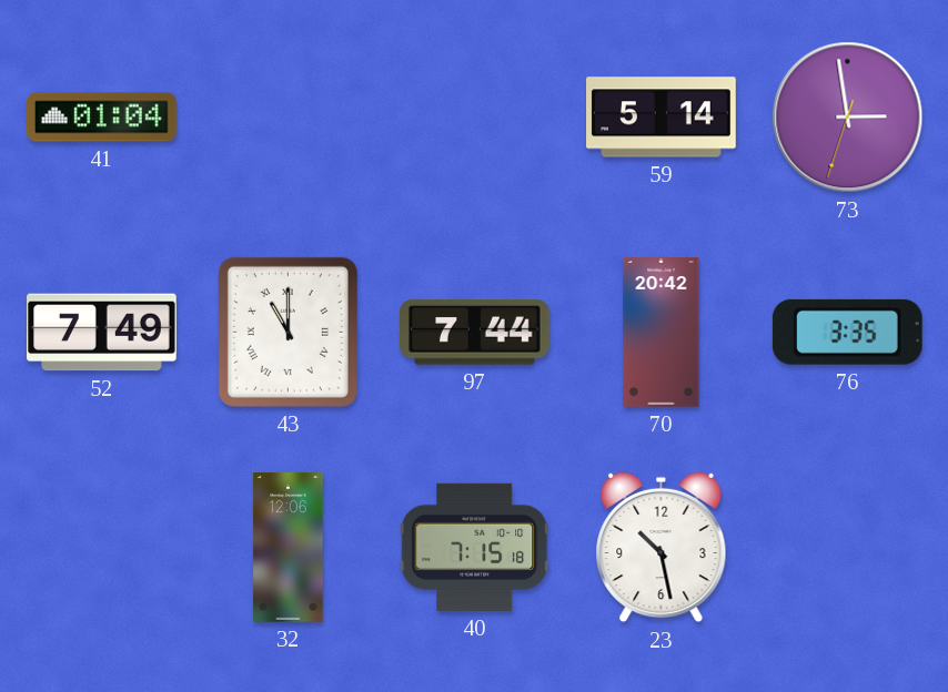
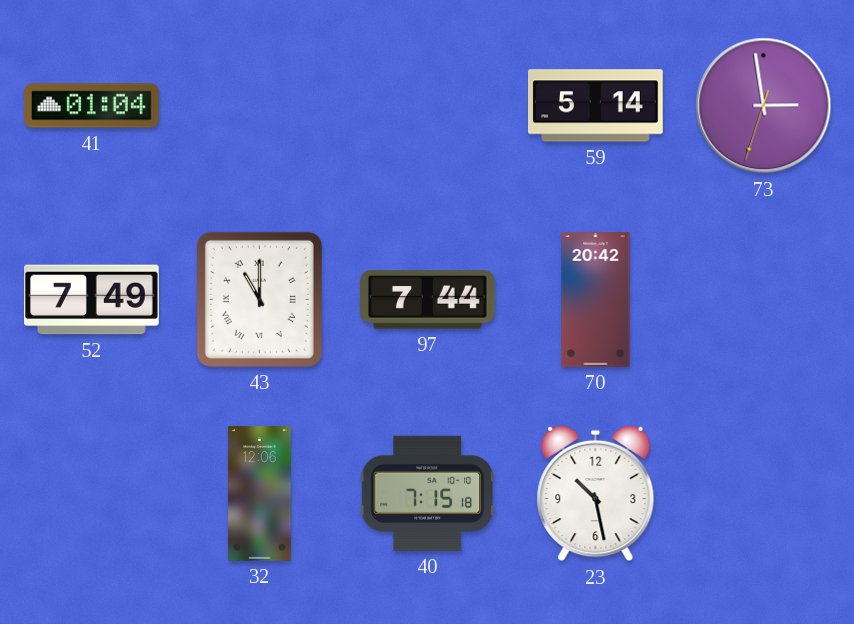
76: 3:35 -> none (847, 332)
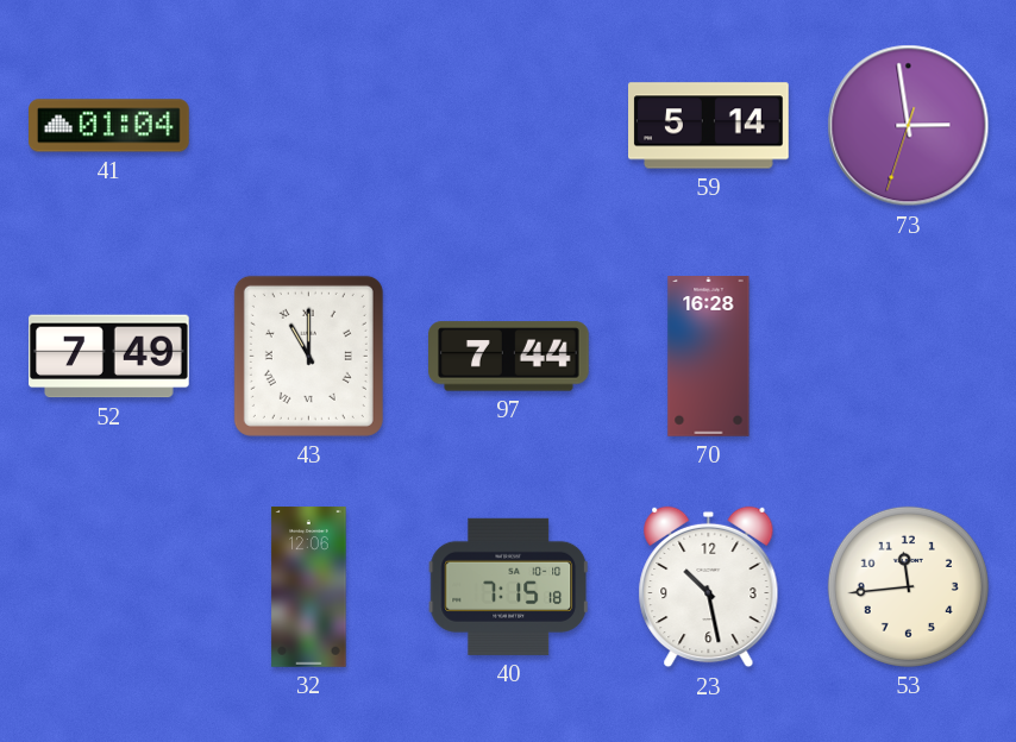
70: 20:42 -> 16:28 (709, 357)
53: none -> 11:44 (908, 586)
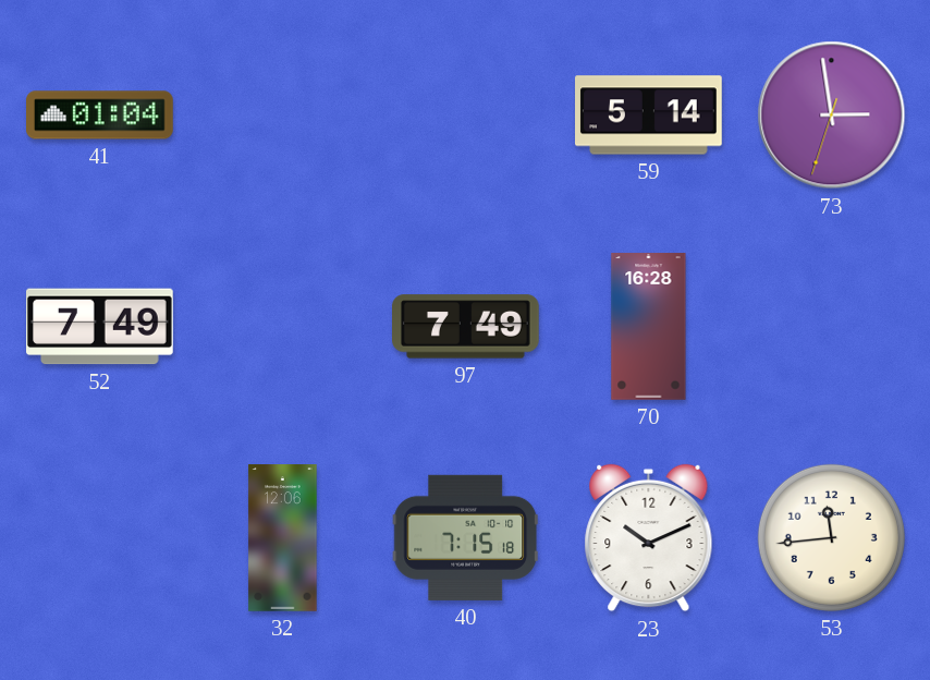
43: 11:00 -> none (308, 356)
97: 7:44 -> 7:49 (466, 327)
23: 10:28 -> 10:11 (649, 538)
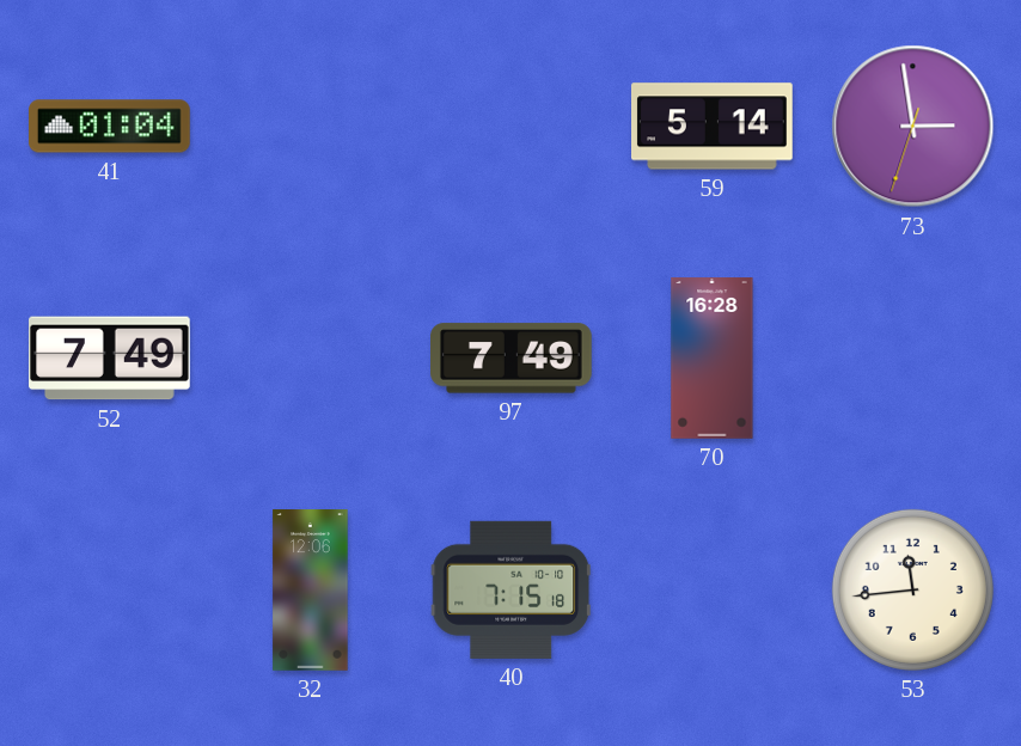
23: 10:11 -> none (649, 538)
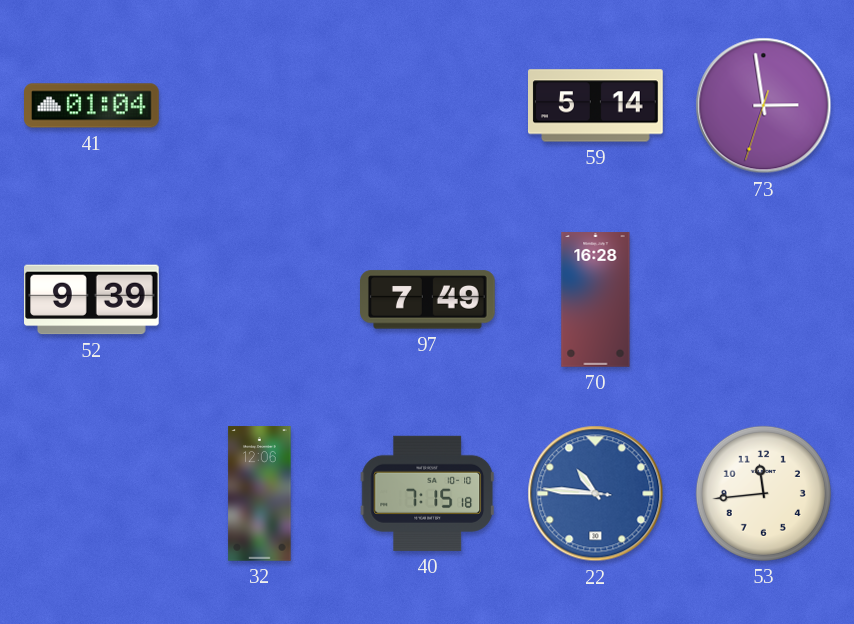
52: 7:49 -> 9:39 (92, 300)
22: none -> 10:45 (596, 494)
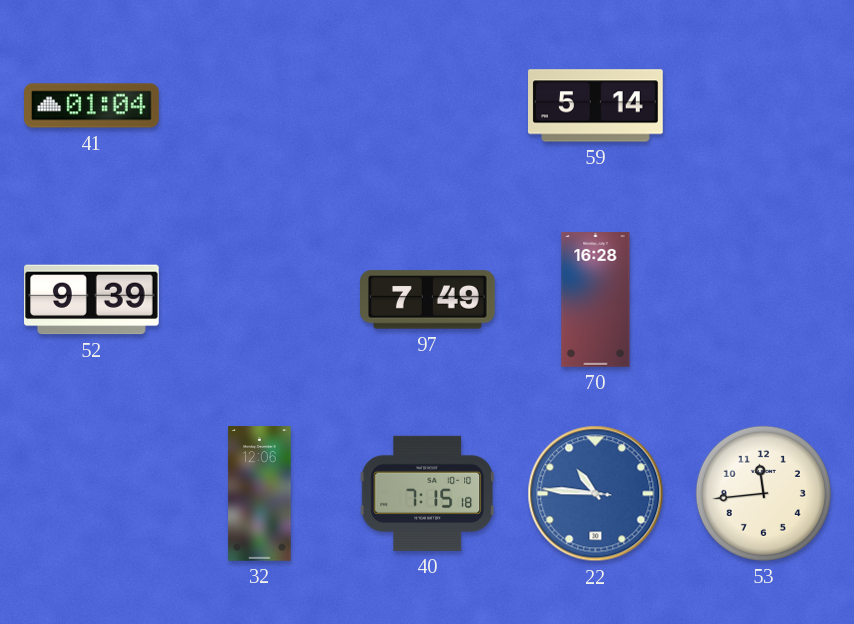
73: 2:58 -> none (764, 106)
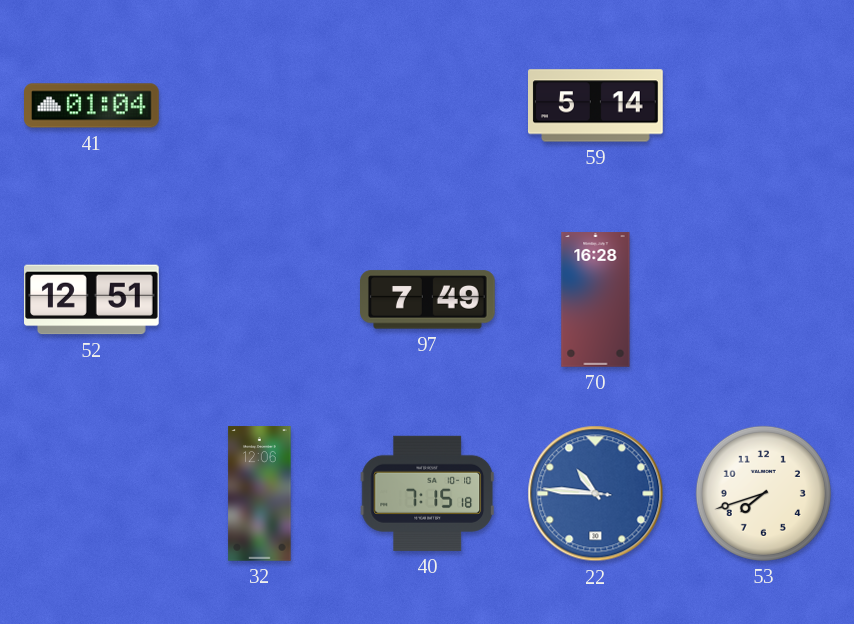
52: 9:39 -> 12:51 (92, 300)
53: 11:44 -> 7:42 (763, 493)
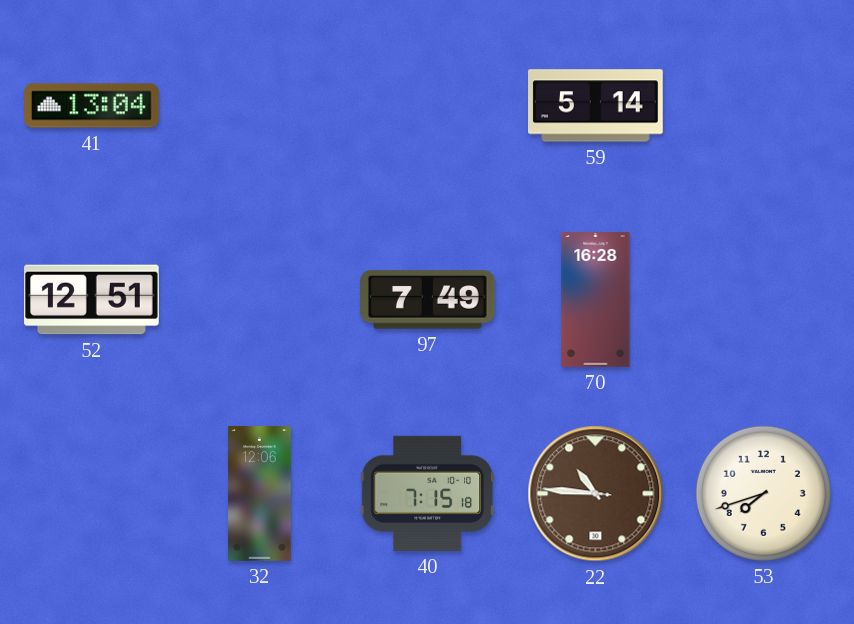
41: 01:04 -> 13:04 (92, 106)
22 dial: blue -> brown (596, 494)
